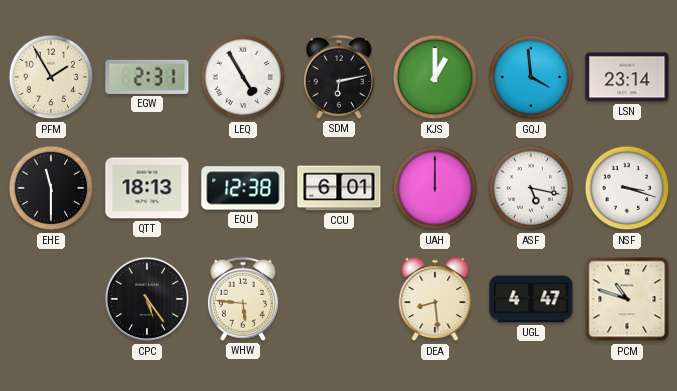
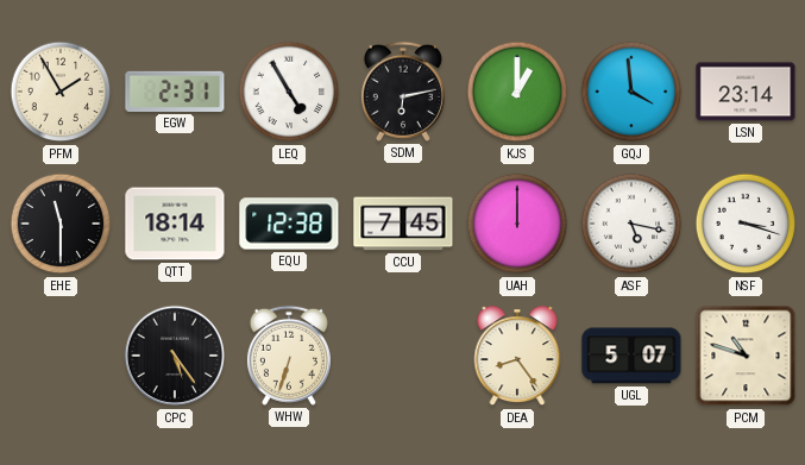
QTT: 18:13 -> 18:14 (175, 224)
CCU: 6:01 -> 7:45 (403, 224)
WHW: 5:46 -> 6:33 (289, 356)
DEA: 8:29 -> 8:24 (517, 357)
UGL: 4:47 -> 5:07 (631, 356)
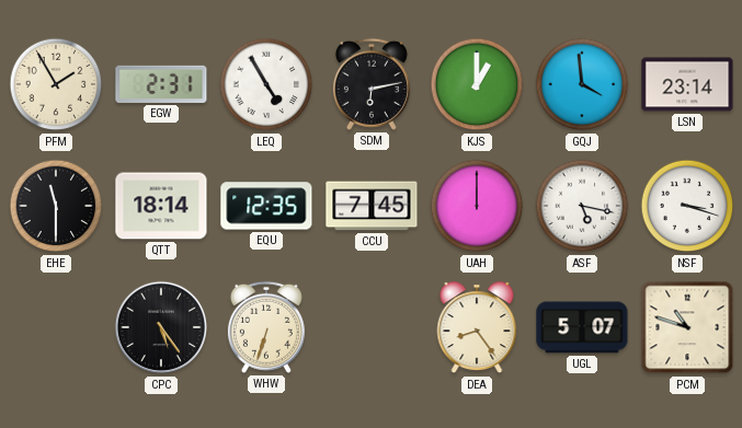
EQU: 12:38 -> 12:35 (266, 206)
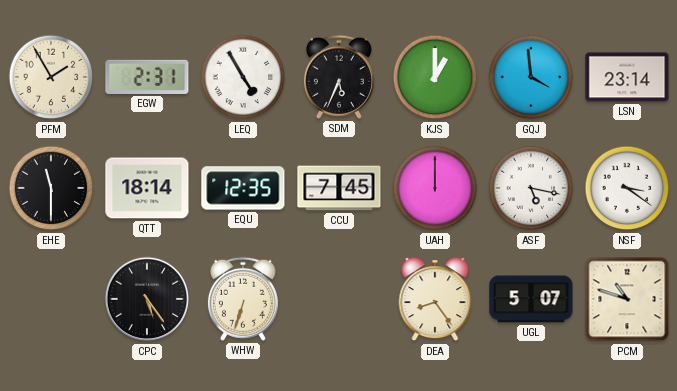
SDM: 6:13 -> 5:34 (339, 77)
NSF: 3:18 -> 3:21 (627, 188)
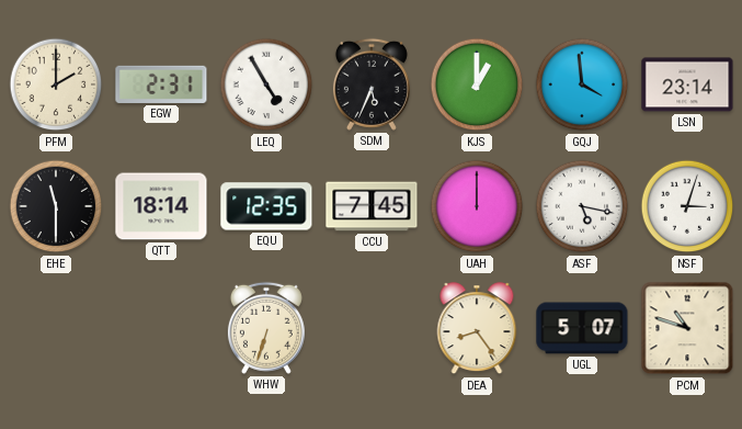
PFM: 1:55 -> 2:00 (56, 84)
NSF: 3:21 -> 3:03 (687, 206)
CPC: 5:24 -> none (147, 299)
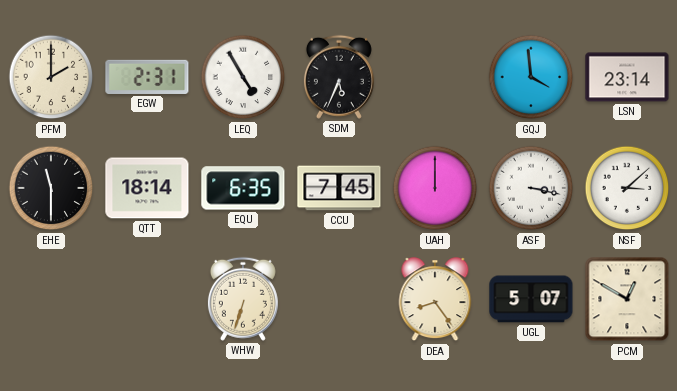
KJS: 1:00 -> none (477, 84)
EQU: 12:35 -> 6:35 (243, 188)
ASF: 5:17 -> 3:17 (531, 188)
NSF: 3:03 -> 3:08 (627, 188)
PCM: 10:48 -> 12:50 (627, 299)
